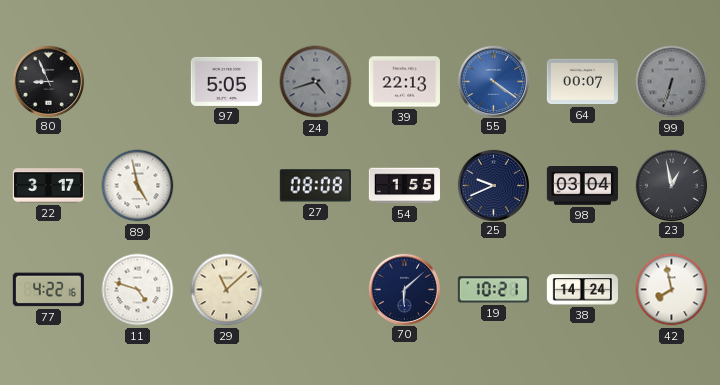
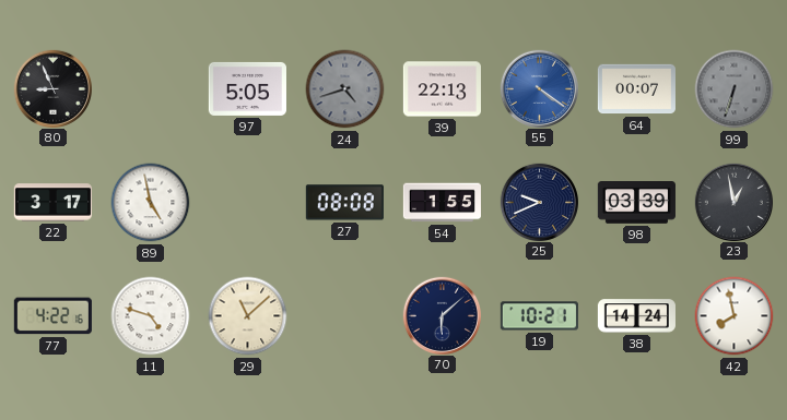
98: 03:04 -> 03:39 (636, 203)
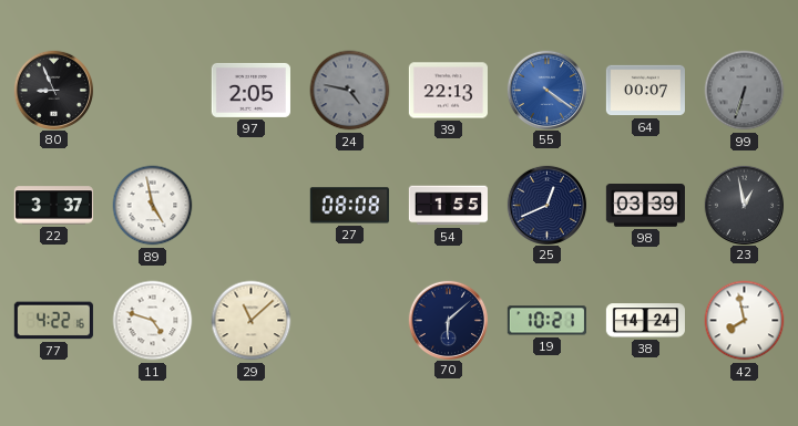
97: 5:05 -> 2:05 (250, 90)
24: 4:42 -> 4:47 (350, 91)
22: 3:17 -> 3:37 (53, 206)
25: 9:41 -> 12:41 (546, 205)
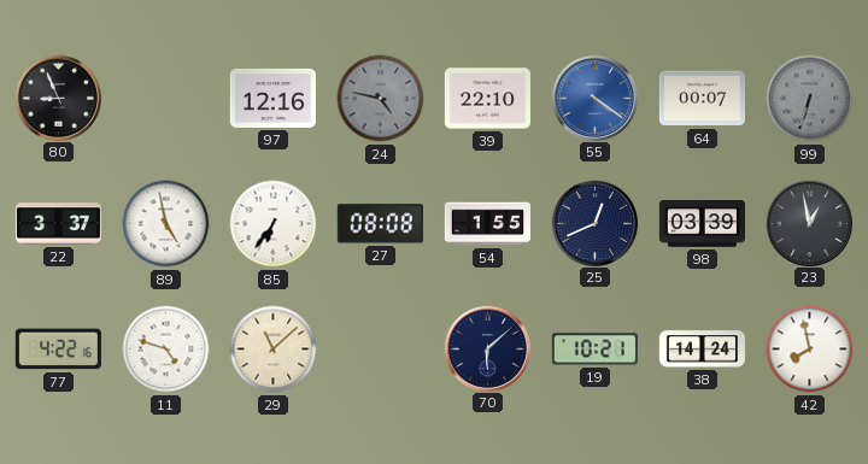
97: 2:05 -> 12:16 (272, 98)
39: 22:13 -> 22:10 (487, 99)
85: none -> 6:36 (274, 224)
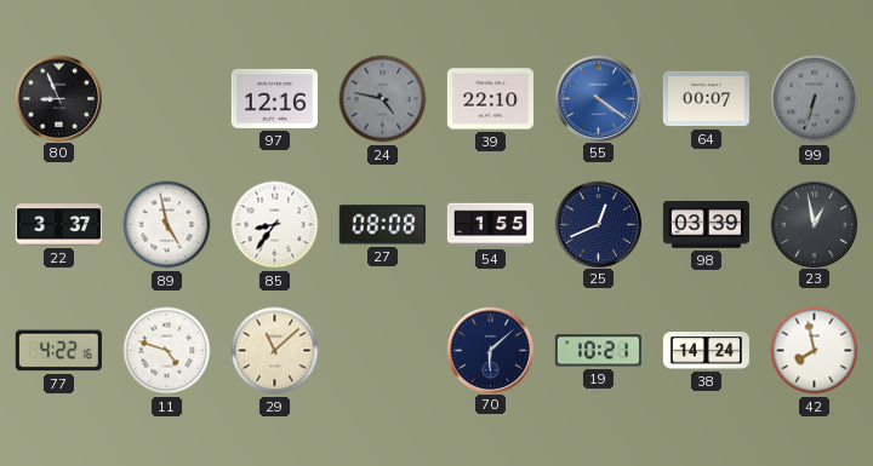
85: 6:36 -> 8:36 (275, 225)
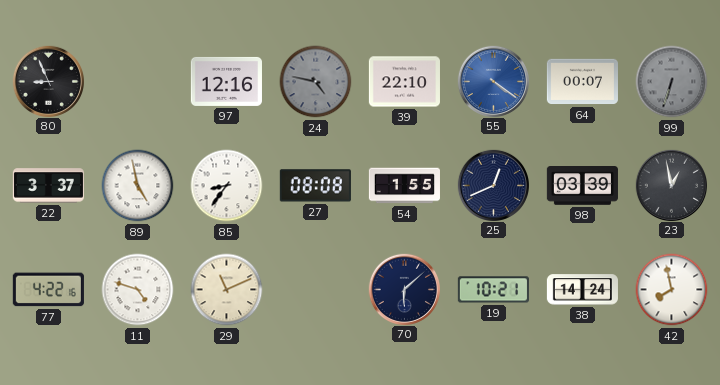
29: 11:08 -> 11:11 (227, 290)
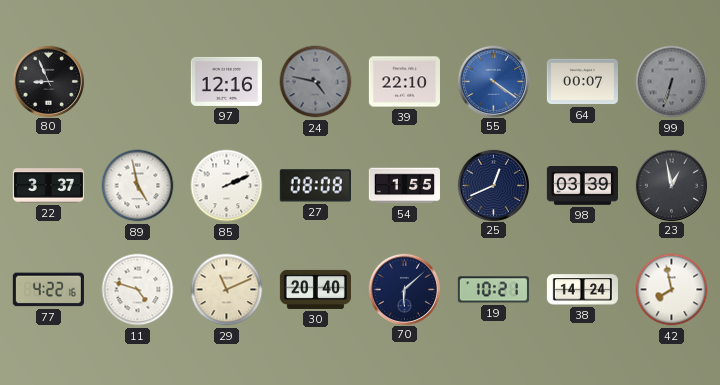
85: 8:36 -> 2:11 (227, 186)
30: none -> 20:40 (315, 289)
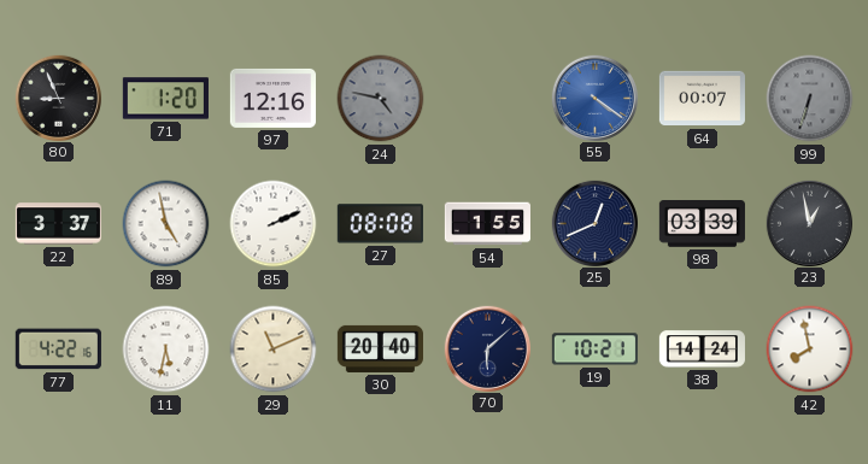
71: none -> 1:20 (165, 99)
39: 22:10 -> none (404, 82)
11: 4:48 -> 5:32 (166, 350)
